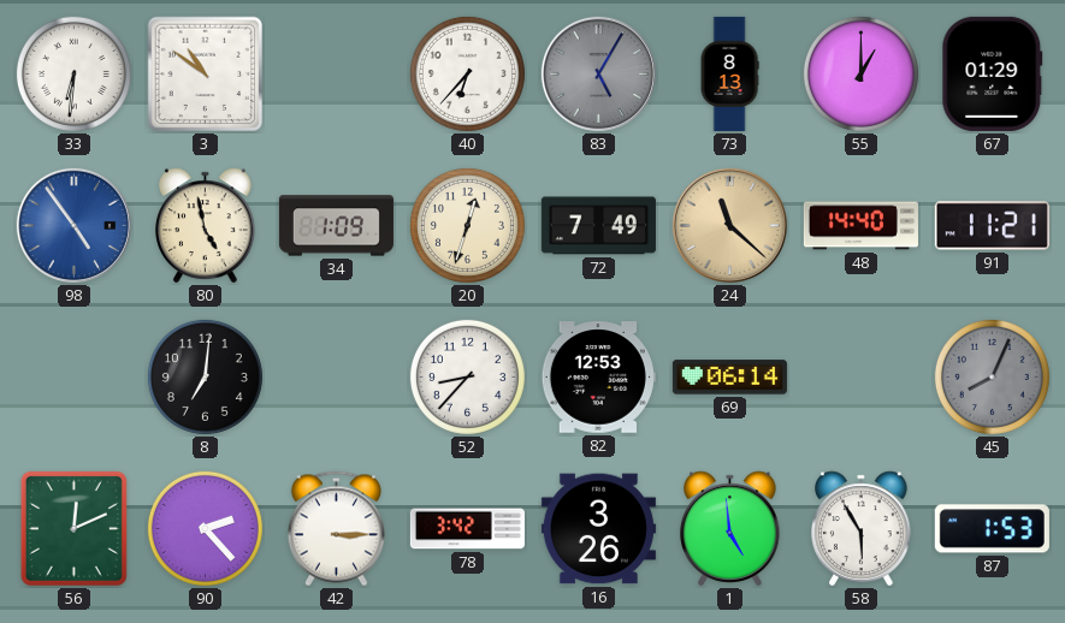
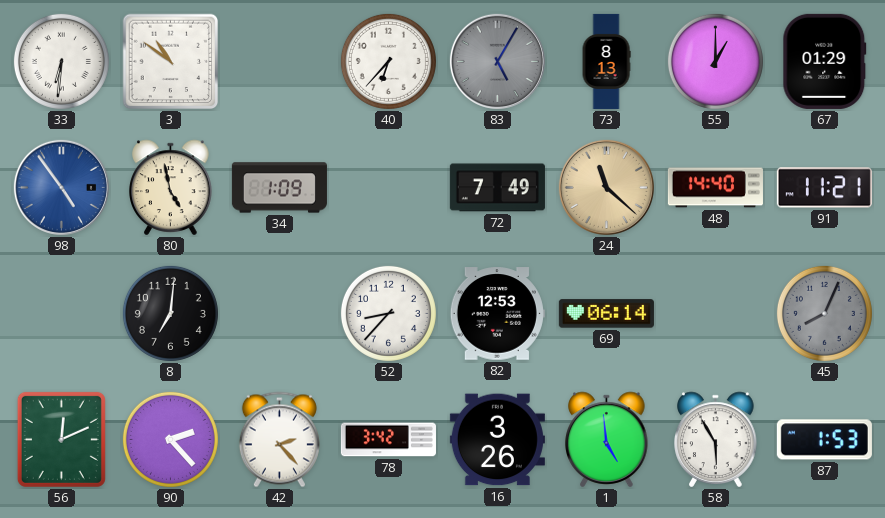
20: 12:33 -> none (467, 225)
42: 3:15 -> 2:23 (279, 440)
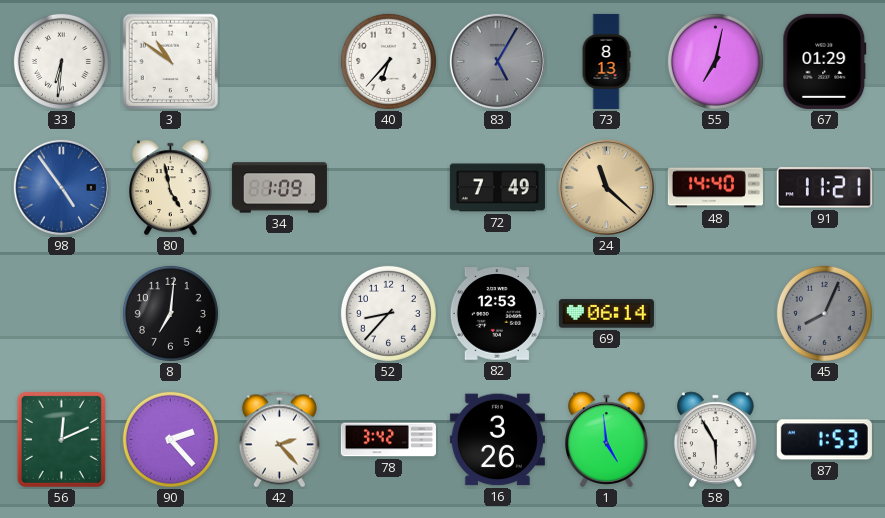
55: 1:00 -> 7:02 (715, 61)
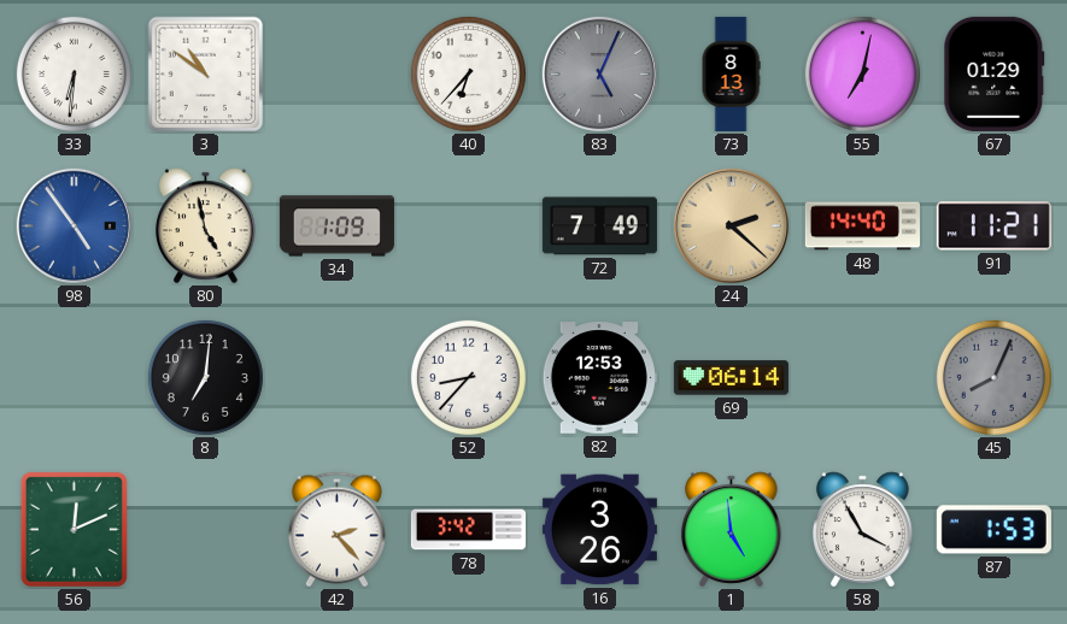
83: 5:05 -> 5:04 (599, 73)
24: 11:22 -> 2:22 (731, 225)
90: 2:23 -> none (170, 439)
58: 5:55 -> 3:55 (863, 530)
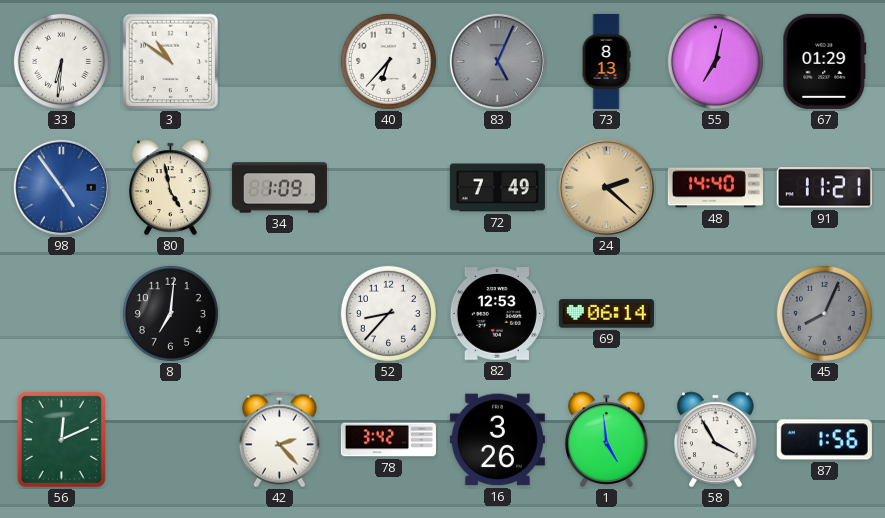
87: 1:53 -> 1:56 (824, 440)
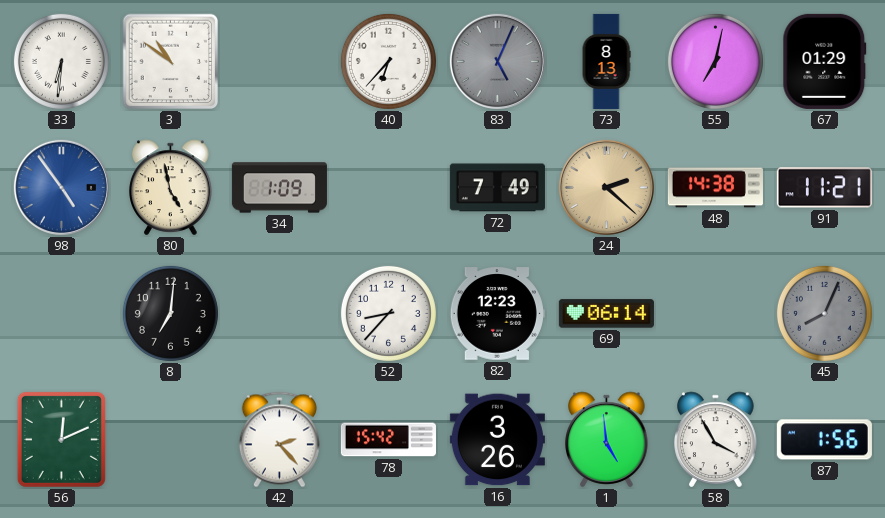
48: 14:40 -> 14:38 (715, 188)
82: 12:53 -> 12:23 (497, 314)
78: 3:42 -> 15:42 (388, 440)
